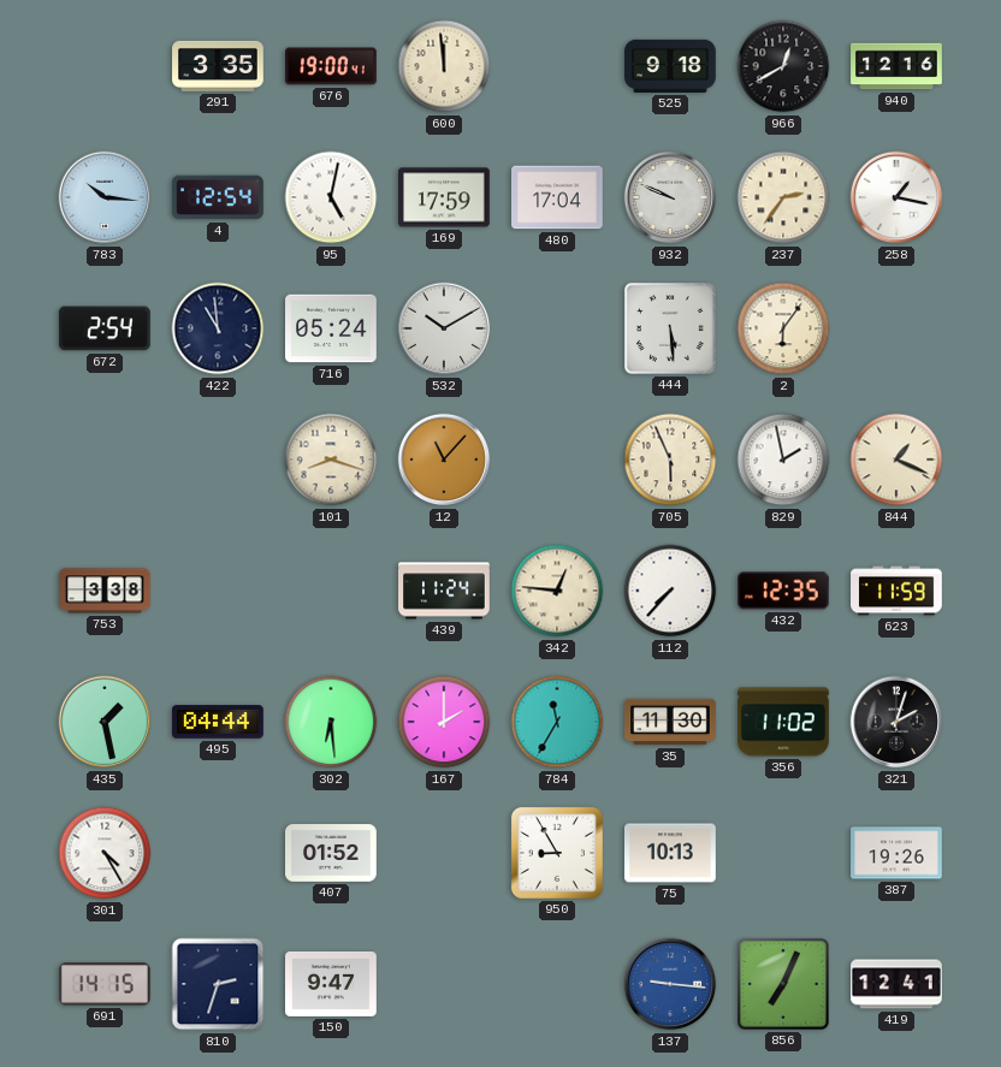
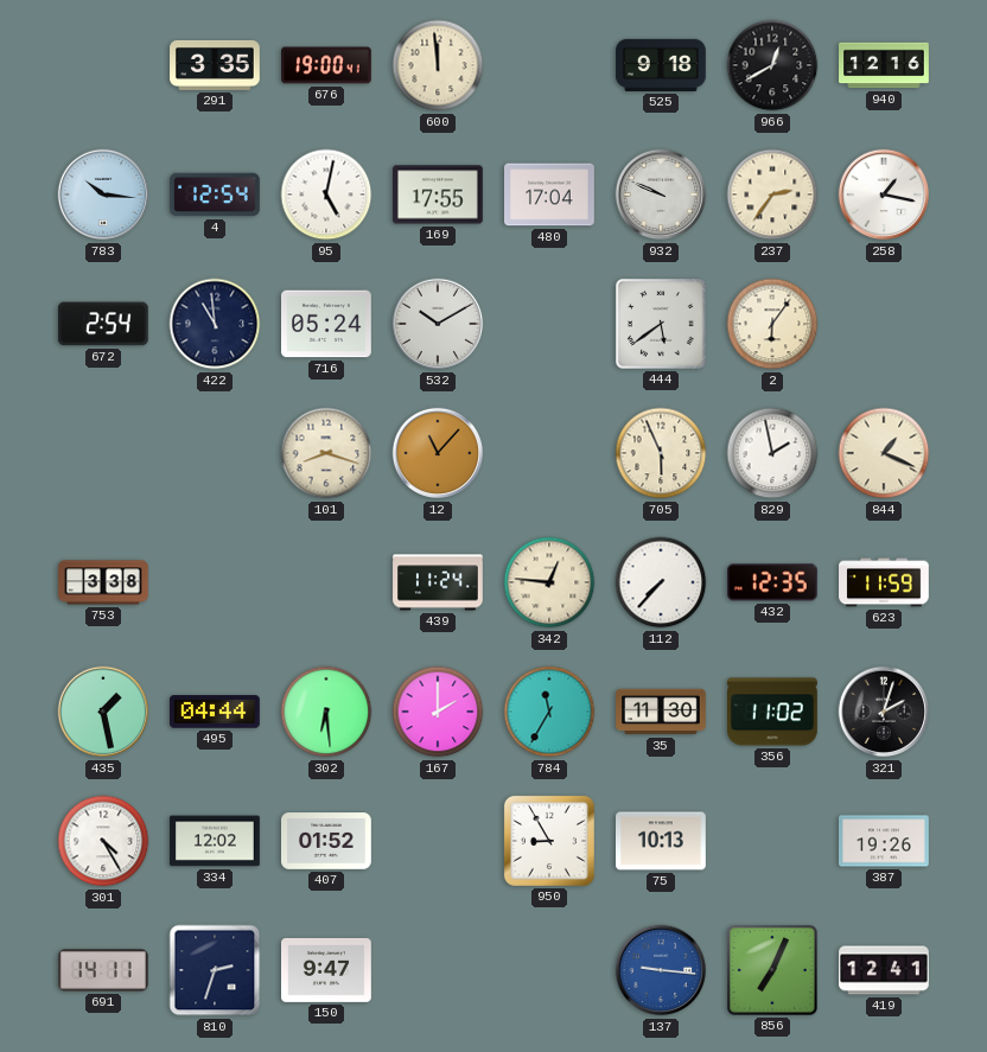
169: 17:59 -> 17:55 (439, 195)
444: 5:29 -> 5:39 (662, 325)
334: none -> 12:02 (215, 841)
691: 14:15 -> 14:11 (104, 970)
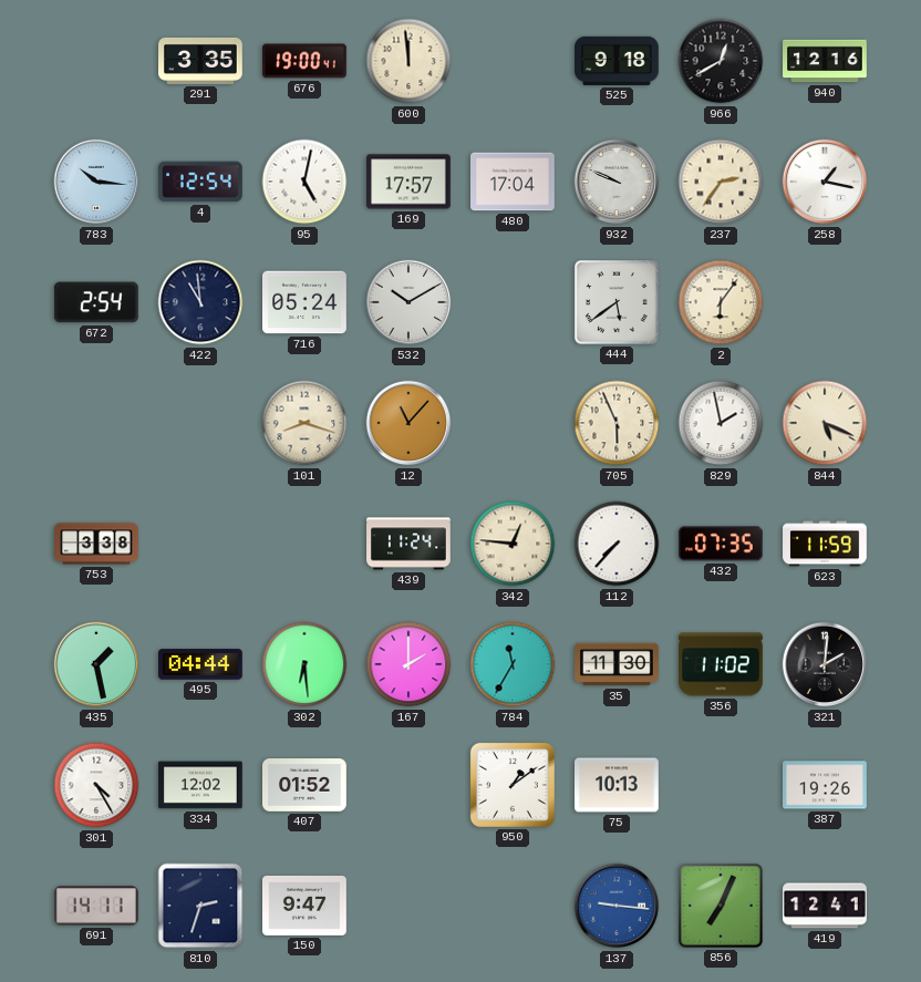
169: 17:55 -> 17:57 (410, 182)
844: 1:19 -> 5:19 (825, 423)
432: 12:35 -> 07:35 (722, 544)
321: 2:03 -> 2:01 (825, 664)
950: 8:55 -> 1:09 (513, 785)
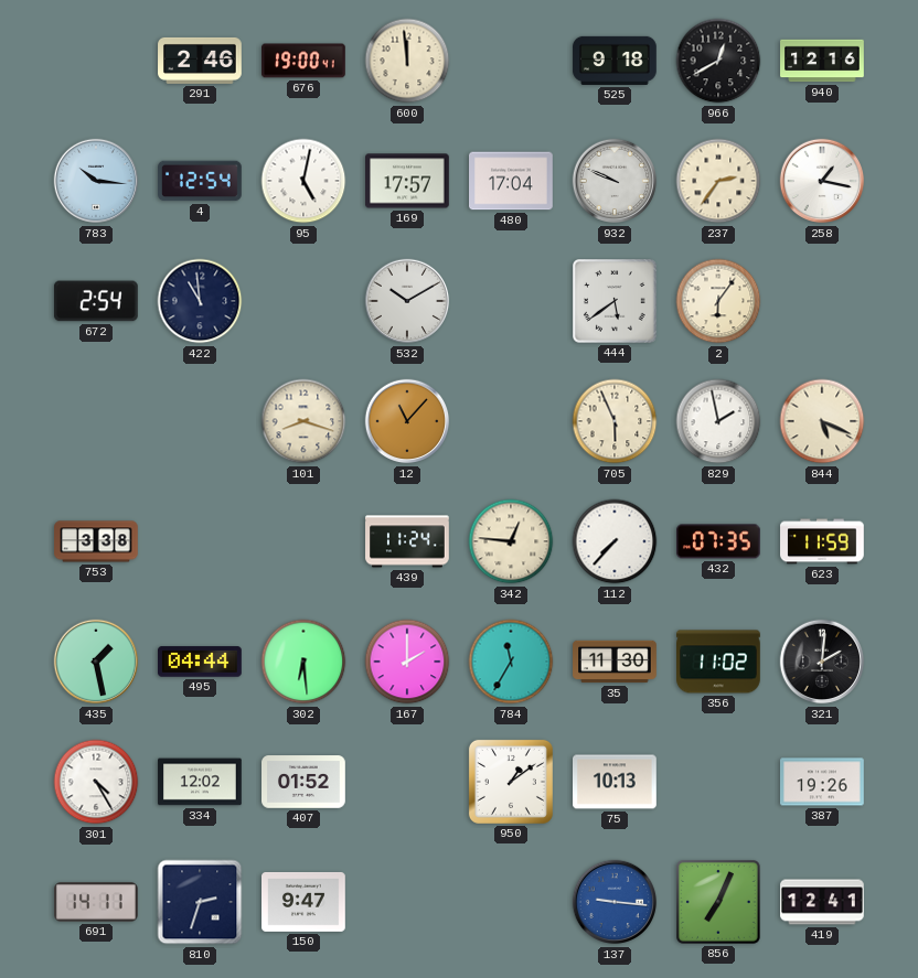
291: 3:35 -> 2:46 (200, 61)
716: 05:24 -> none (306, 302)
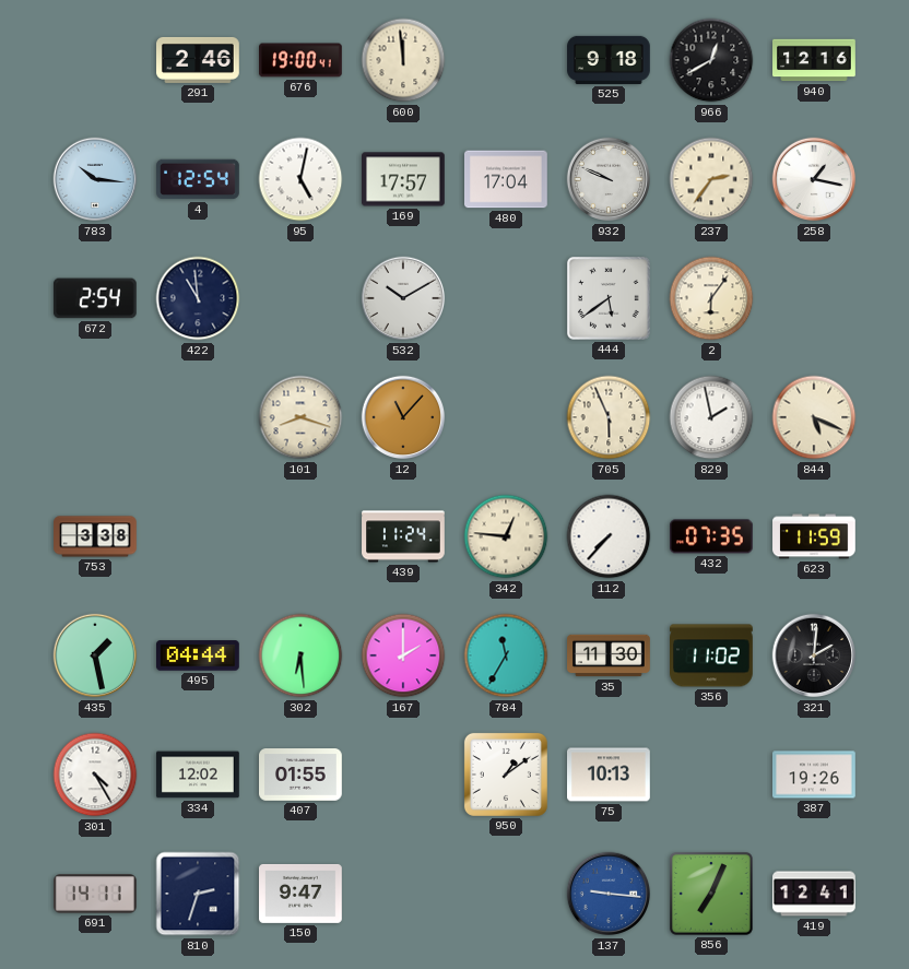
407: 01:52 -> 01:55 (300, 775)
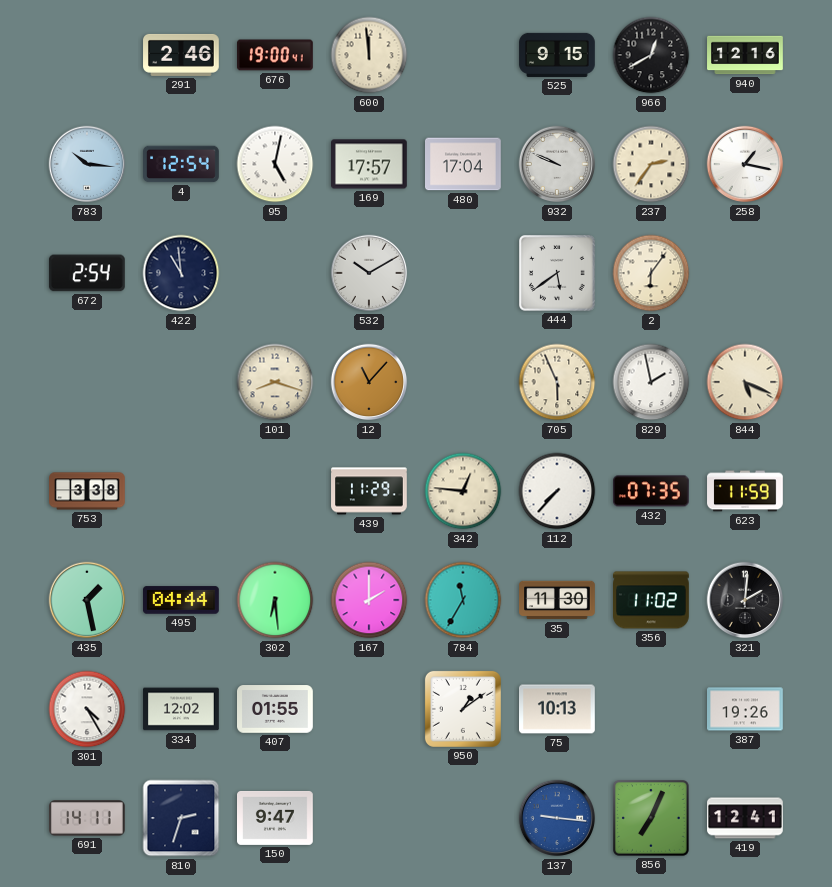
525: 9:18 -> 9:15 (557, 55)
439: 11:24 -> 11:29 (369, 491)
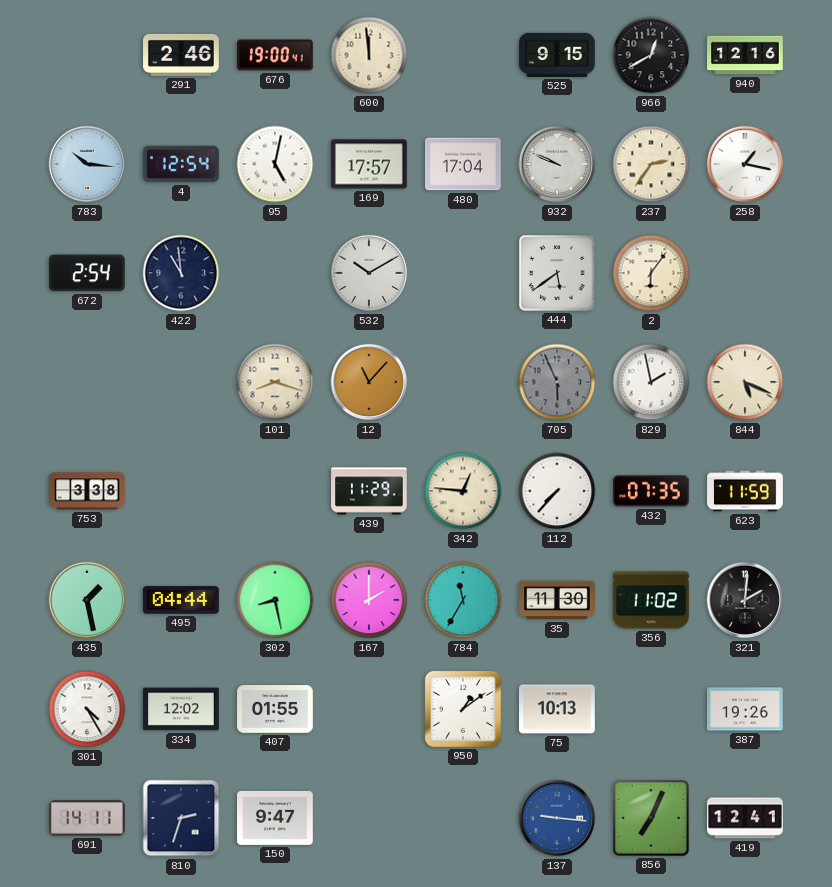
705 dial: cream -> grey (557, 382)
302: 6:29 -> 8:28 (275, 600)
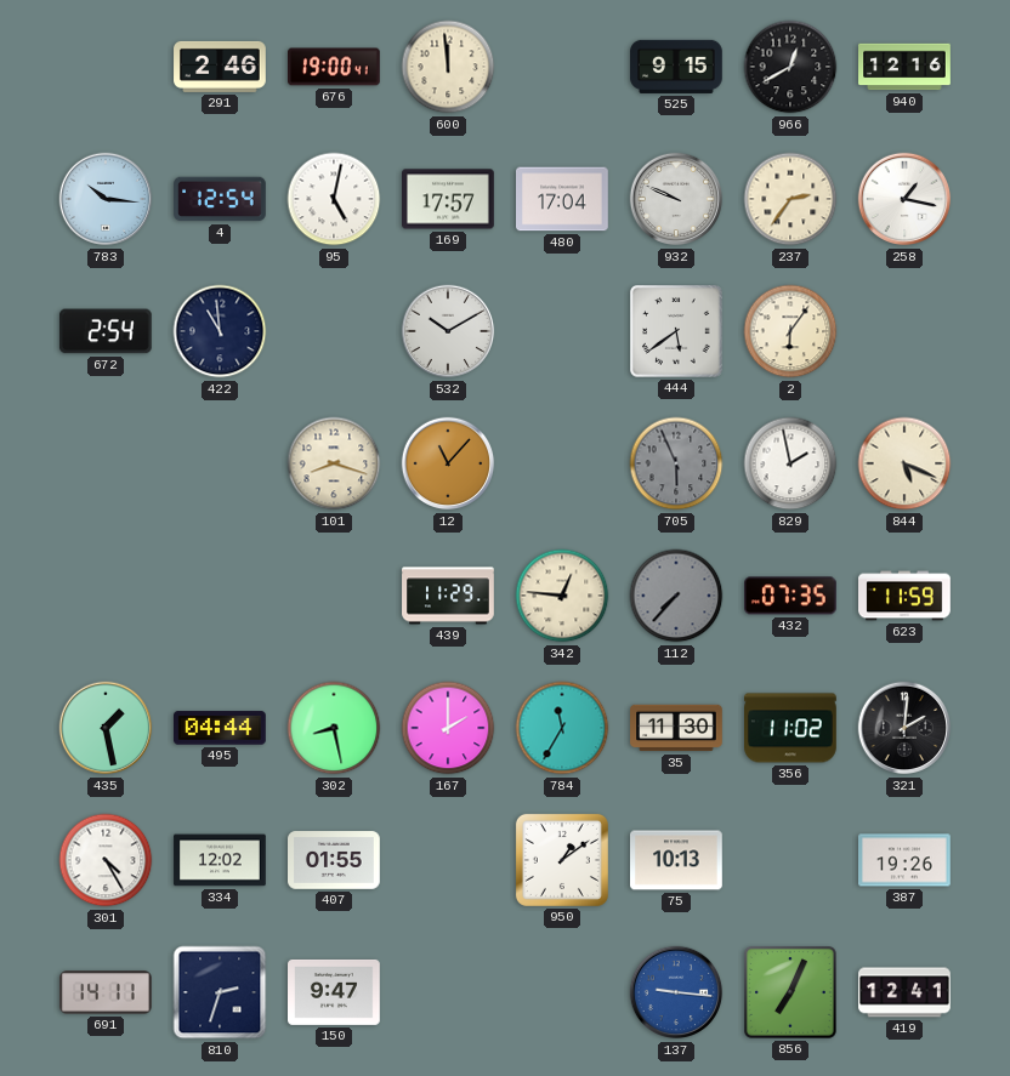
753: 3:38 -> none (87, 491)
112 dial: white -> grey (676, 596)
